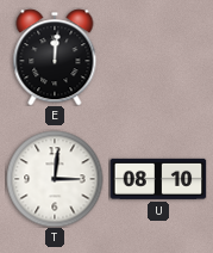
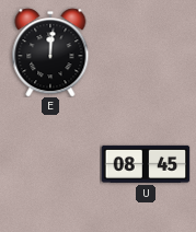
T: 3:01 -> none (55, 179)
U: 08:10 -> 08:45 (146, 164)
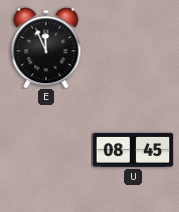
E: 12:01 -> 11:56 (46, 48)
